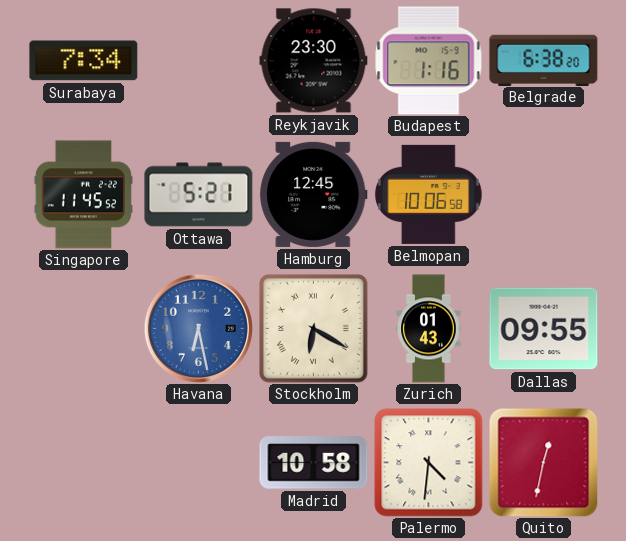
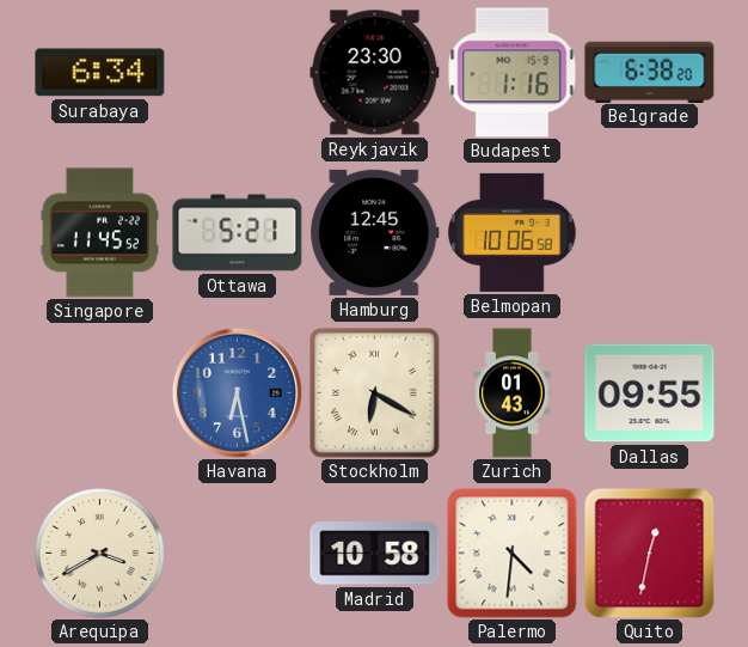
Surabaya: 7:34 -> 6:34 (100, 73)
Arequipa: none -> 3:40 (100, 554)
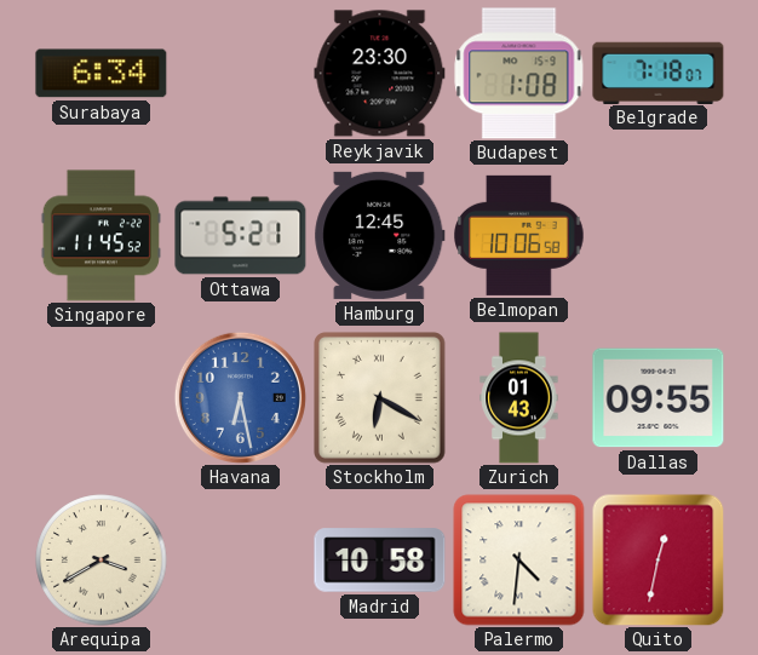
Budapest: 1:16 -> 1:08 (519, 74)
Belgrade: 6:38 -> 7:18 (659, 73)
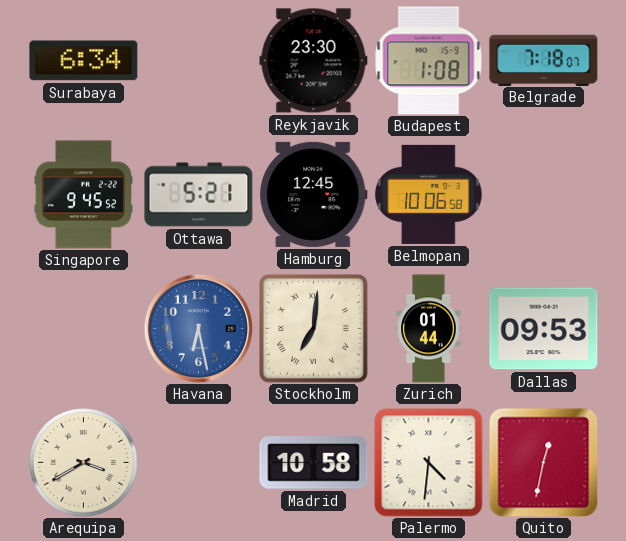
Singapore: 11:45 -> 9:45 (83, 195)
Stockholm: 6:20 -> 7:01 (314, 329)
Zurich: 01:43 -> 01:44 (429, 329)
Dallas: 09:55 -> 09:53 (544, 329)
